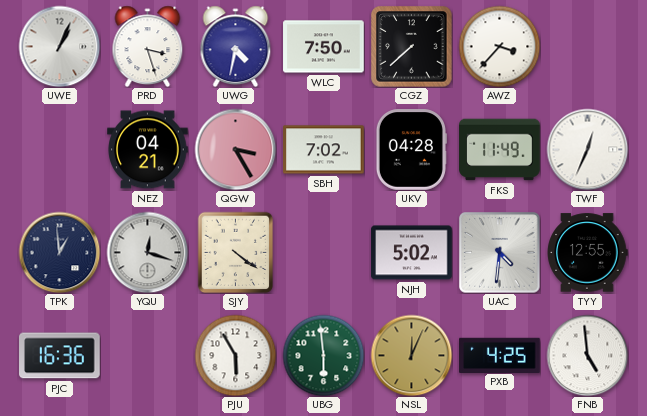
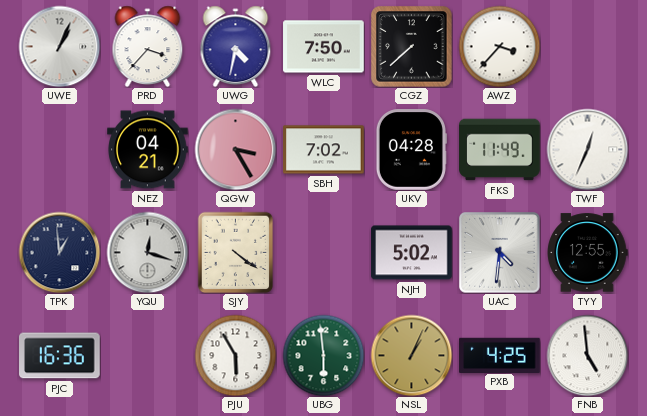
PRD: 3:27 -> 3:37 (148, 46)
NSL: 12:04 -> 1:04 (411, 355)
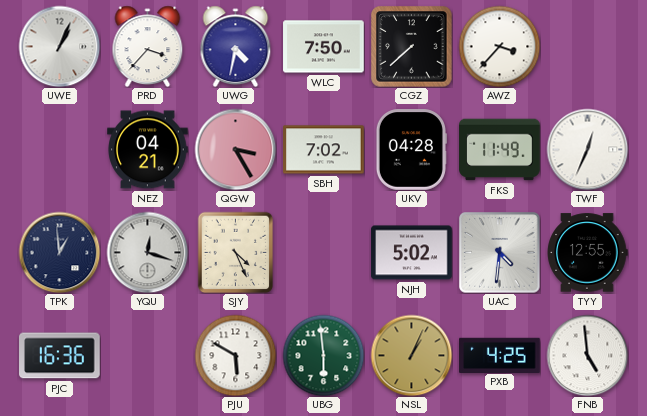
SJY: 4:21 -> 4:26 (236, 252)
PJU: 5:55 -> 5:50 (235, 355)
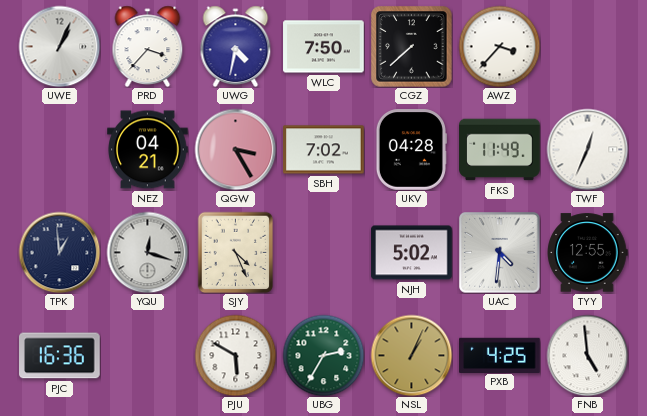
UBG: 5:59 -> 2:35 (323, 355)
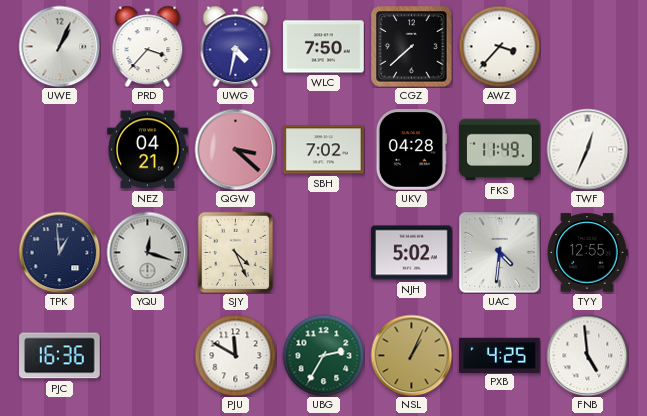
QGW: 3:25 -> 3:22 (235, 149)
PJU: 5:50 -> 11:50 (235, 355)
